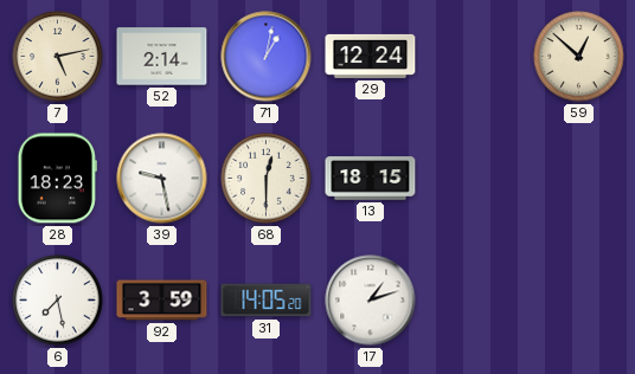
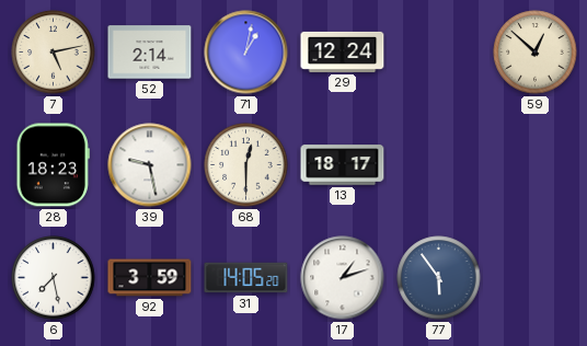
13: 18:15 -> 18:17 (343, 165)
77: none -> 5:54 (439, 278)
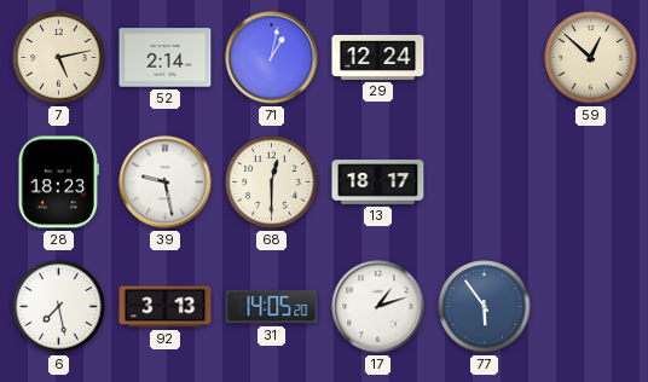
92: 3:59 -> 3:13 (166, 307)
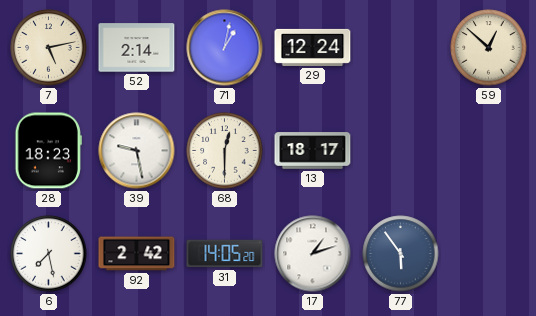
92: 3:13 -> 2:42 (137, 254)
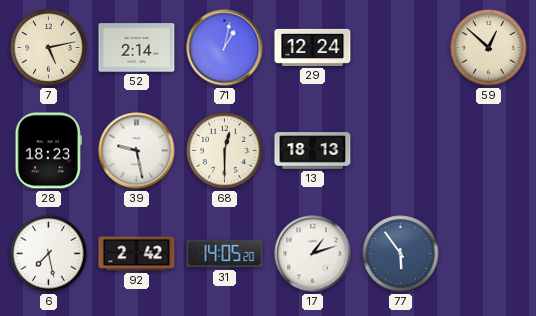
13: 18:17 -> 18:13 (313, 151)
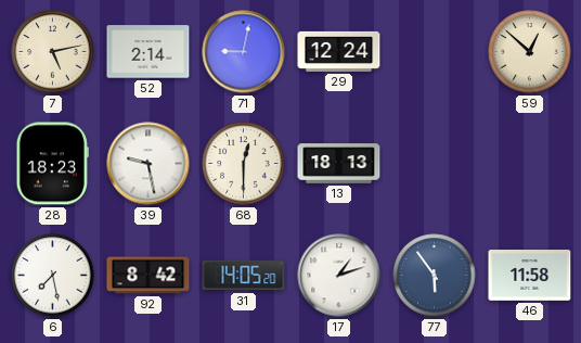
71: 1:02 -> 9:02 (244, 52)
92: 2:42 -> 8:42 (149, 276)
46: none -> 11:58 (530, 276)
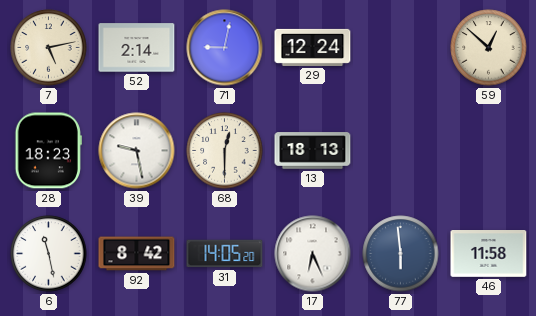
6: 7:28 -> 11:28 (49, 254)
17: 1:12 -> 6:26 (313, 254)
77: 5:54 -> 5:59 (401, 254)
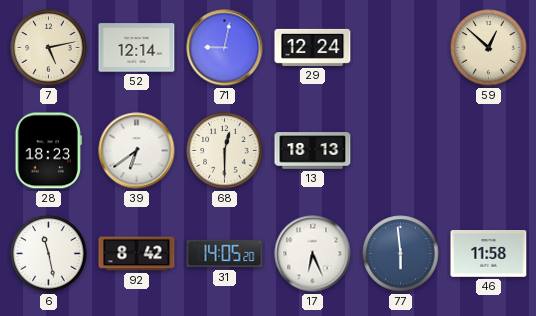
52: 2:14 -> 12:14 (137, 48)
39: 9:28 -> 6:39 (137, 151)
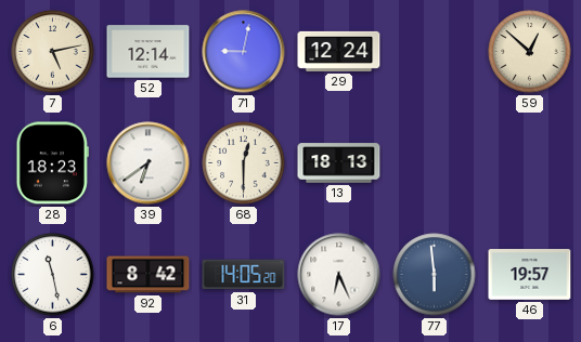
46: 11:58 -> 19:57 (530, 275)
